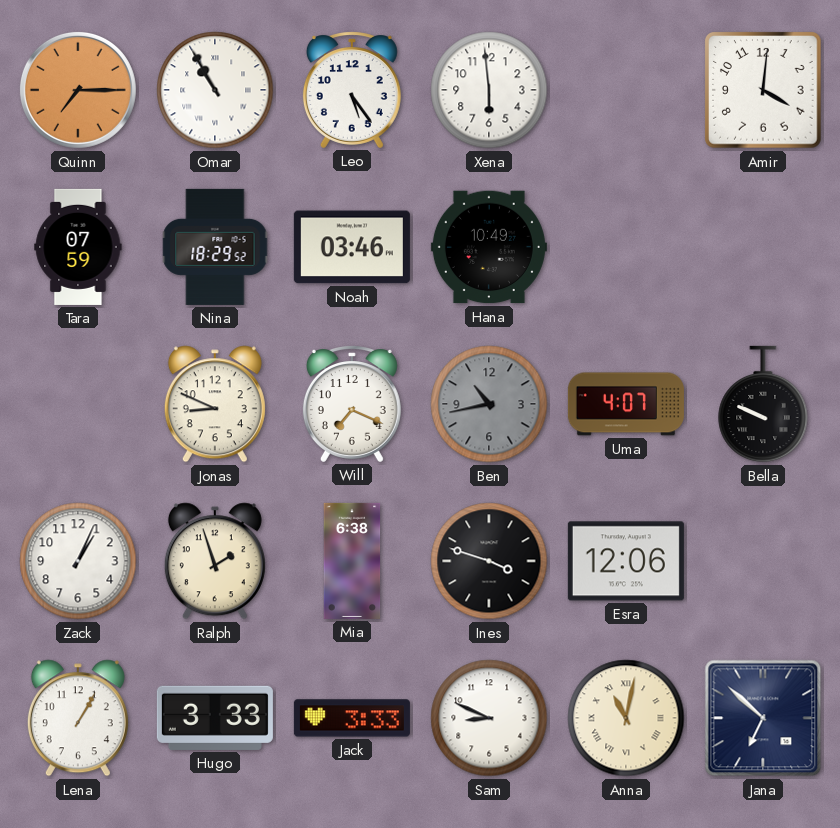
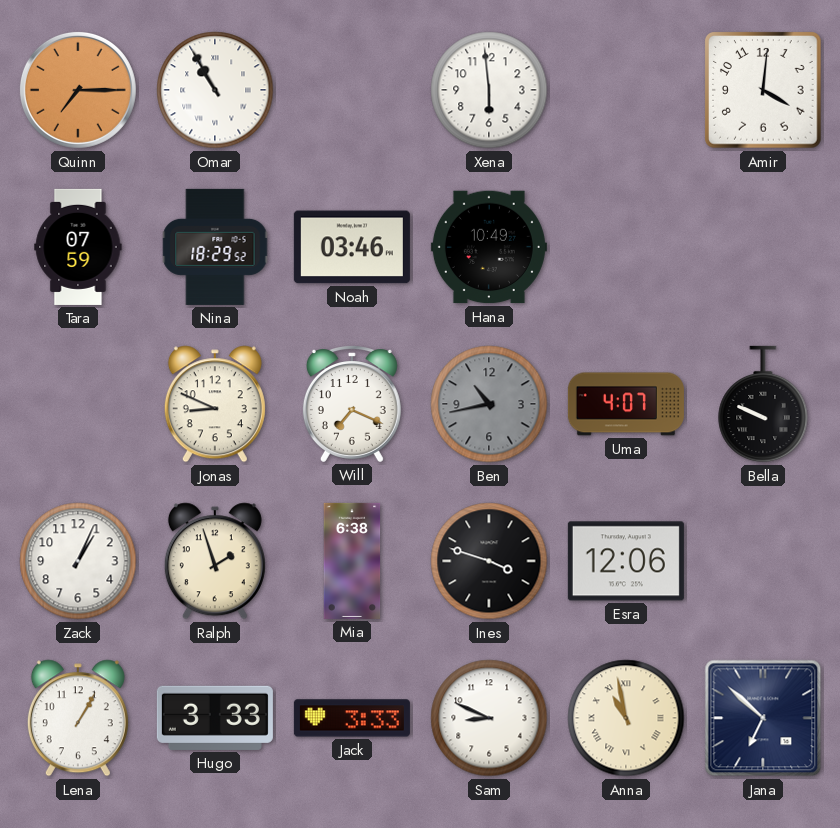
Leo: 5:24 -> none (352, 90)
Anna: 11:02 -> 10:58 (626, 718)
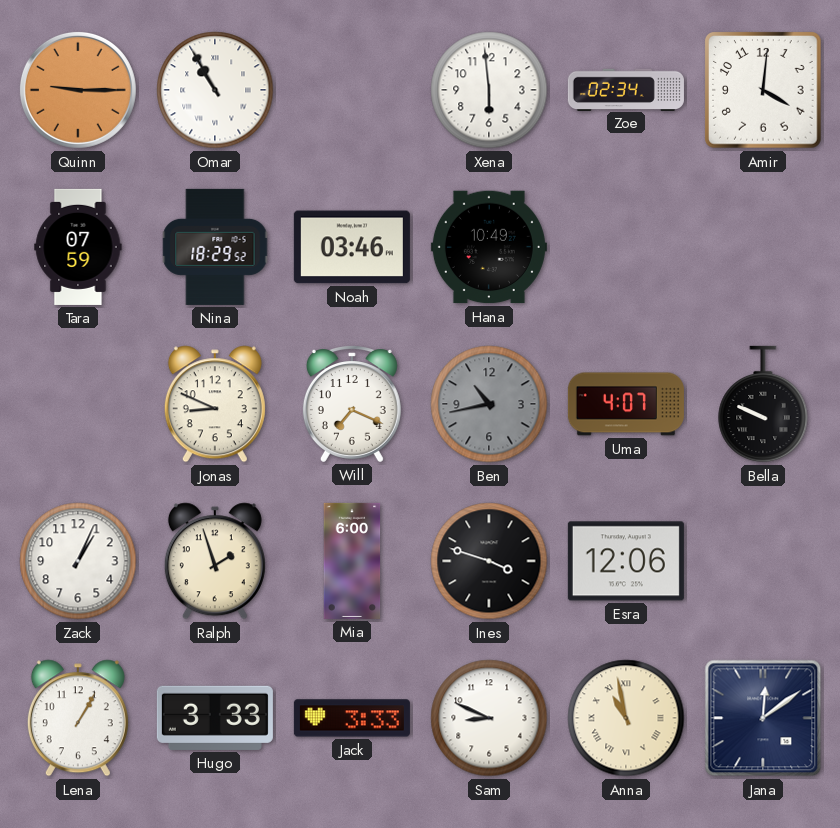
Quinn: 7:15 -> 9:15 (78, 90)
Zoe: none -> 02:34 (626, 89)
Mia: 6:38 -> 6:00 (352, 561)
Jana: 6:52 -> 12:09 (763, 718)
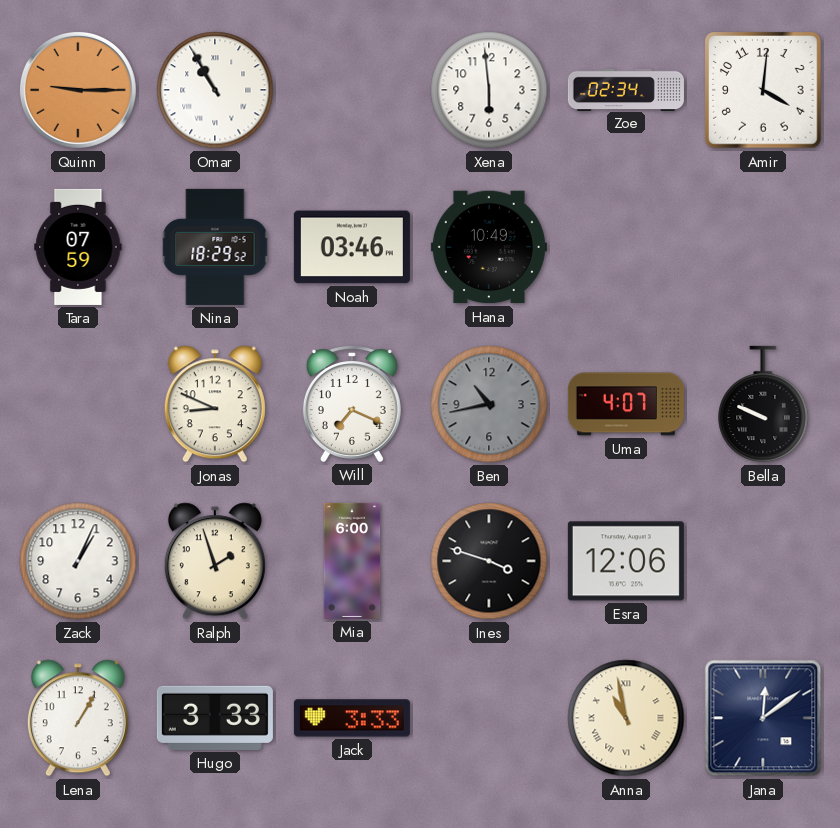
Sam: 8:49 -> none (489, 718)
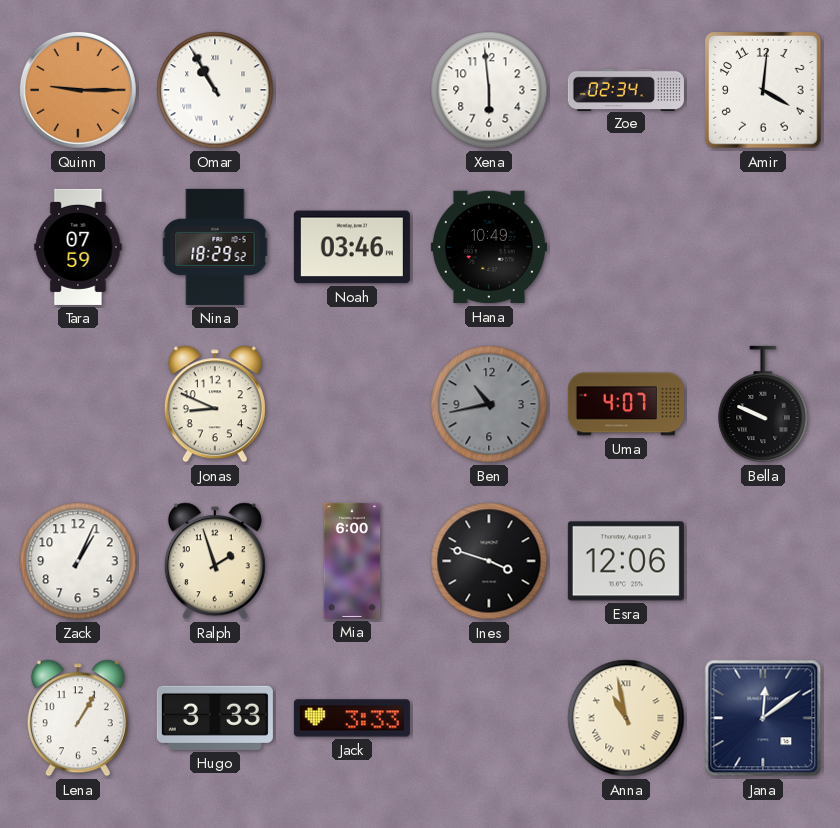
Will: 7:19 -> none (352, 404)
